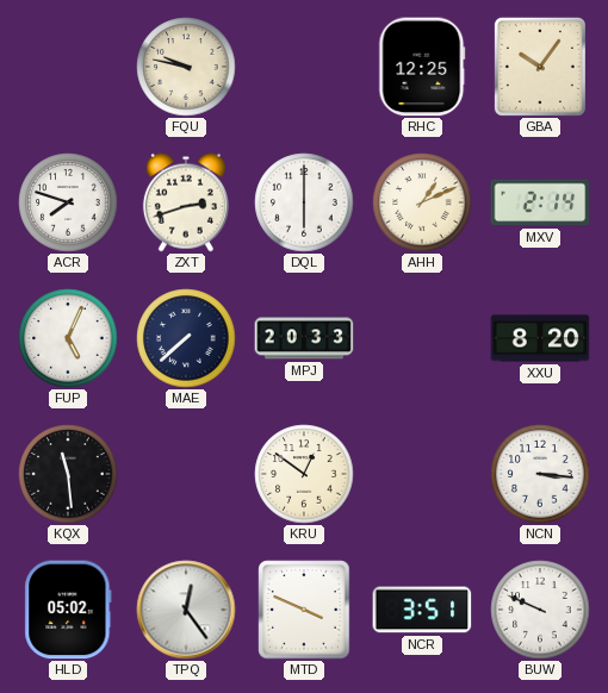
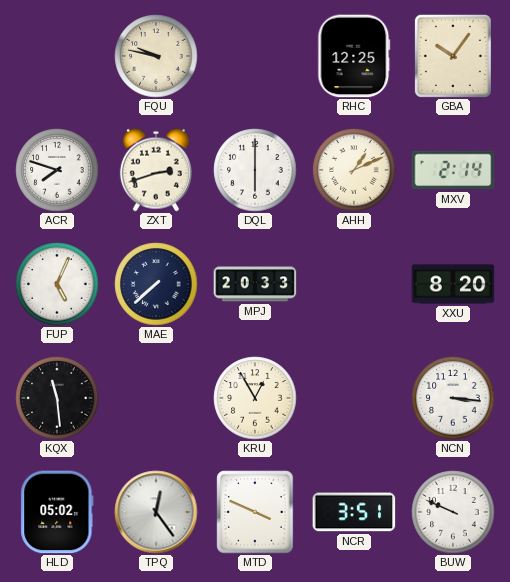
KRU: 12:51 -> 12:55 (255, 398)
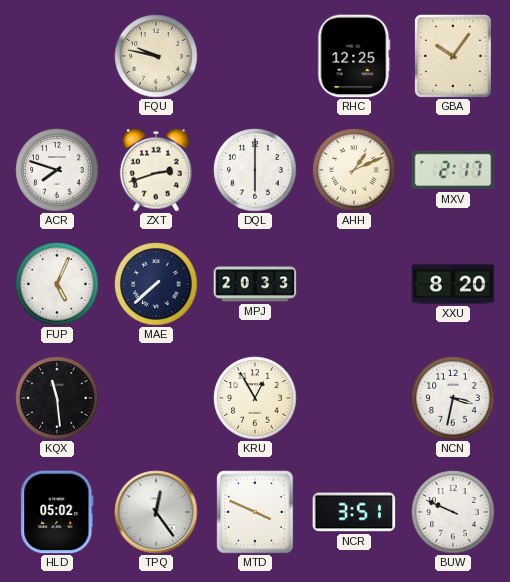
MXV: 2:14 -> 2:17 (453, 170)
NCN: 3:16 -> 3:32 (453, 398)
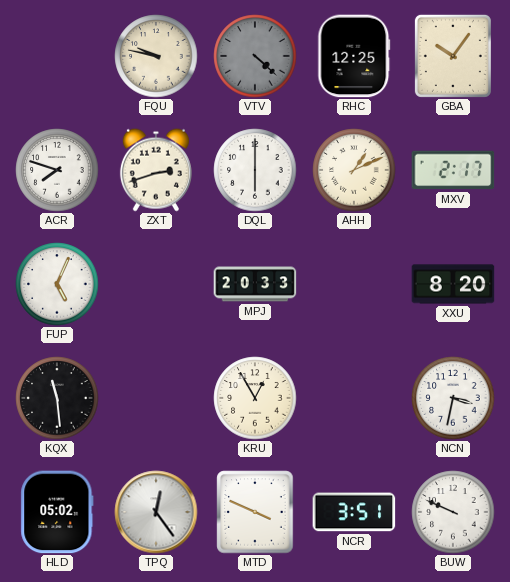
VTV: none -> 4:22 (255, 56)
MAE: 7:38 -> none (156, 284)
